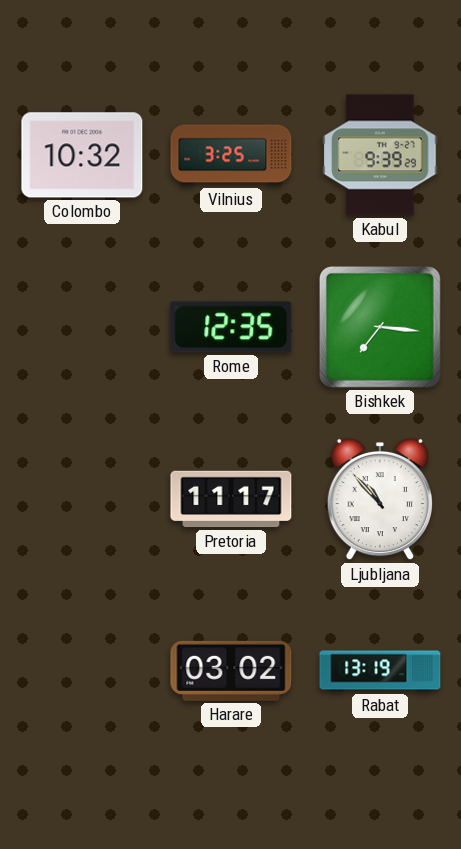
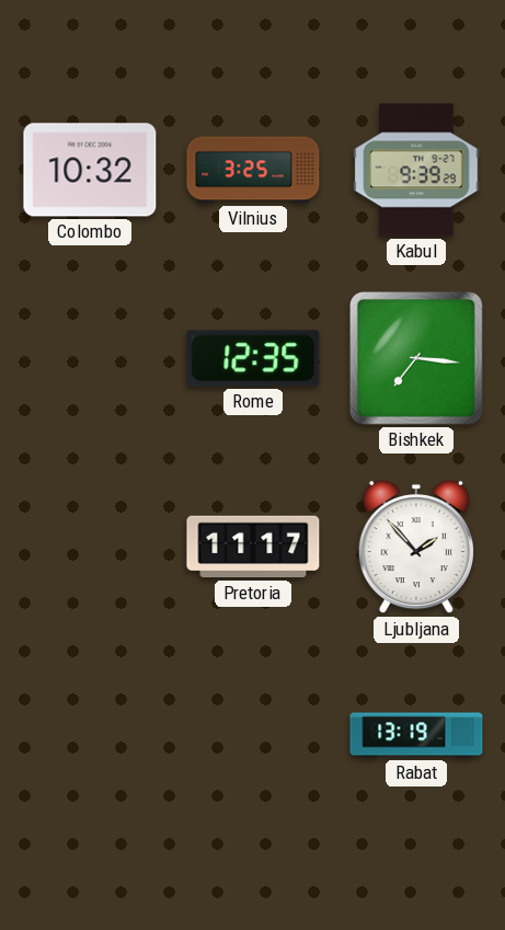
Ljubljana: 10:53 -> 1:53 (416, 547)
Harare: 03:02 -> none (231, 671)
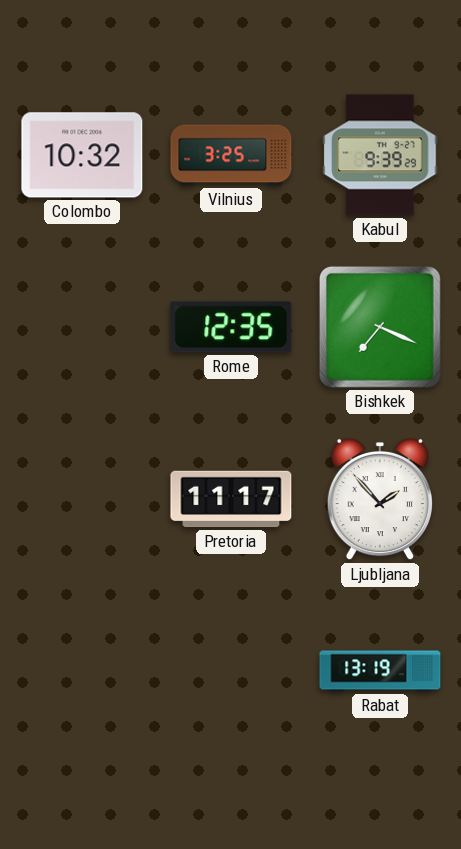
Bishkek: 7:16 -> 7:19 (380, 327)
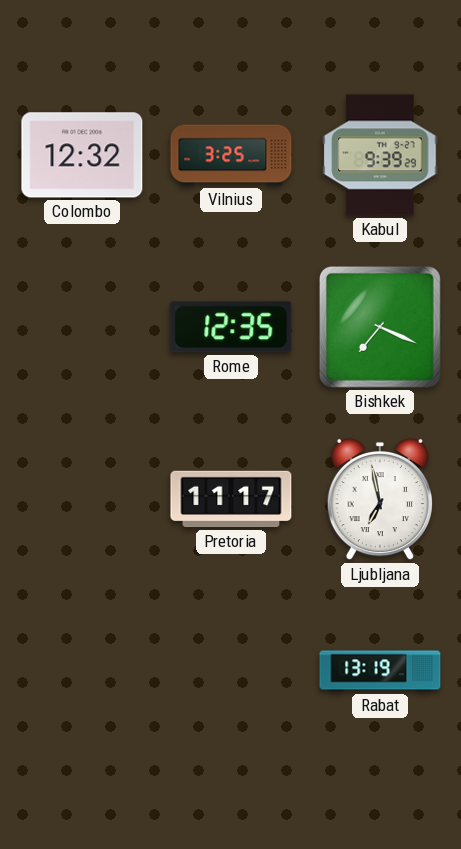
Colombo: 10:32 -> 12:32 (82, 155)
Ljubljana: 1:53 -> 6:58 (380, 499)
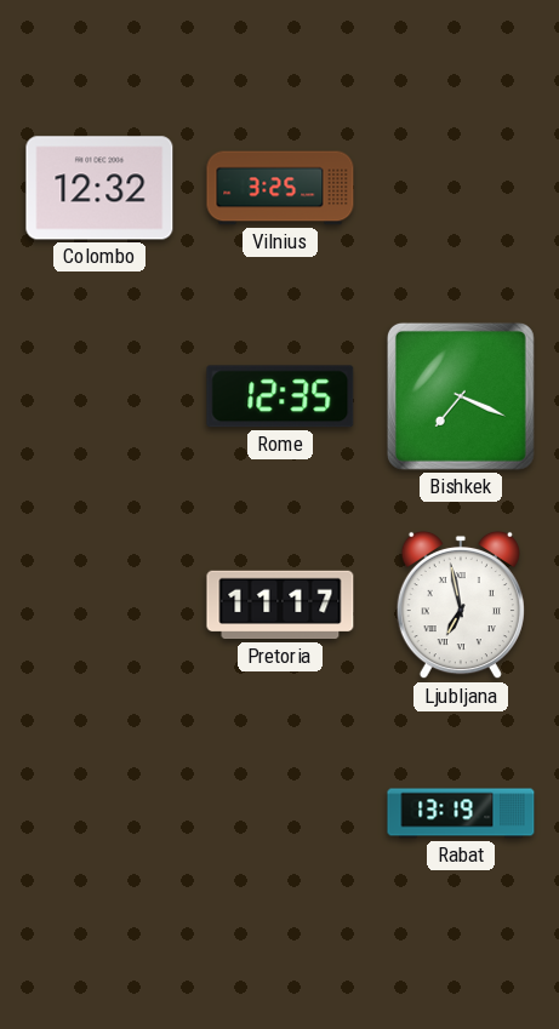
Kabul: 9:39 -> none (380, 155)
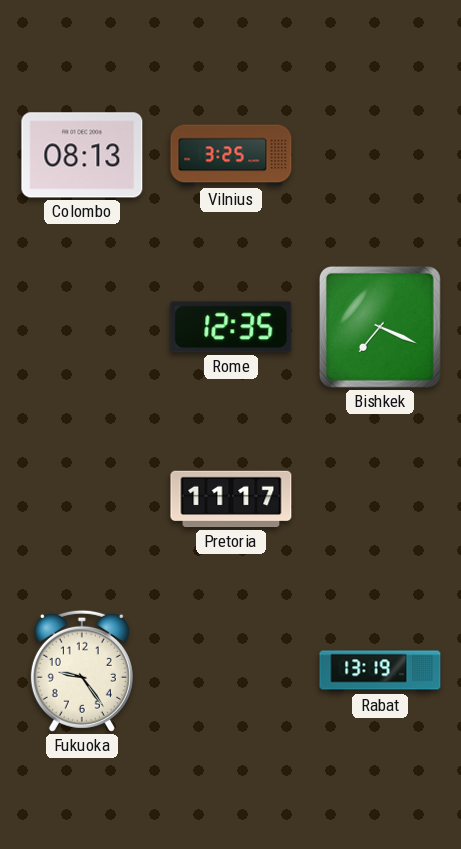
Colombo: 12:32 -> 08:13 (82, 155)
Ljubljana: 6:58 -> none (461, 605)
Fukuoka: none -> 9:24 (82, 671)
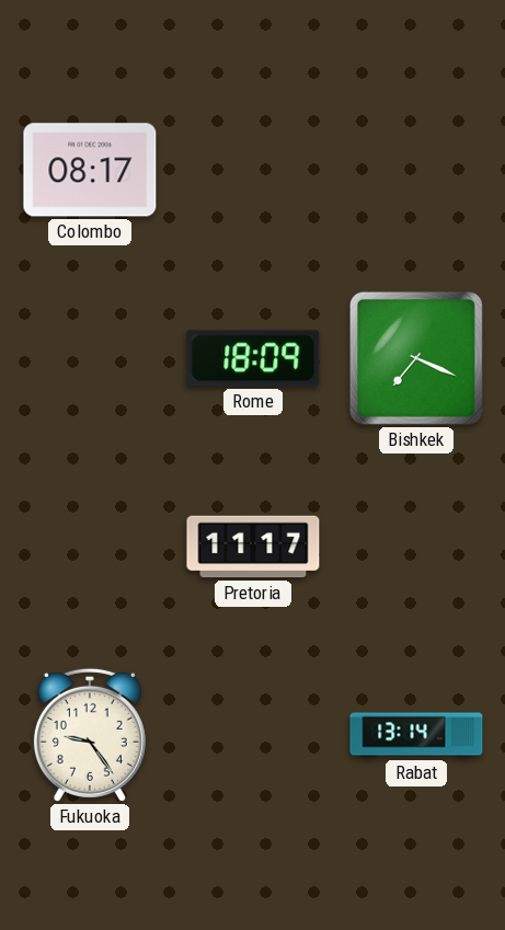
Colombo: 08:13 -> 08:17 (90, 170)
Vilnius: 3:25 -> none (231, 155)
Rome: 12:35 -> 18:09 (253, 358)
Rabat: 13:19 -> 13:14 (416, 735)
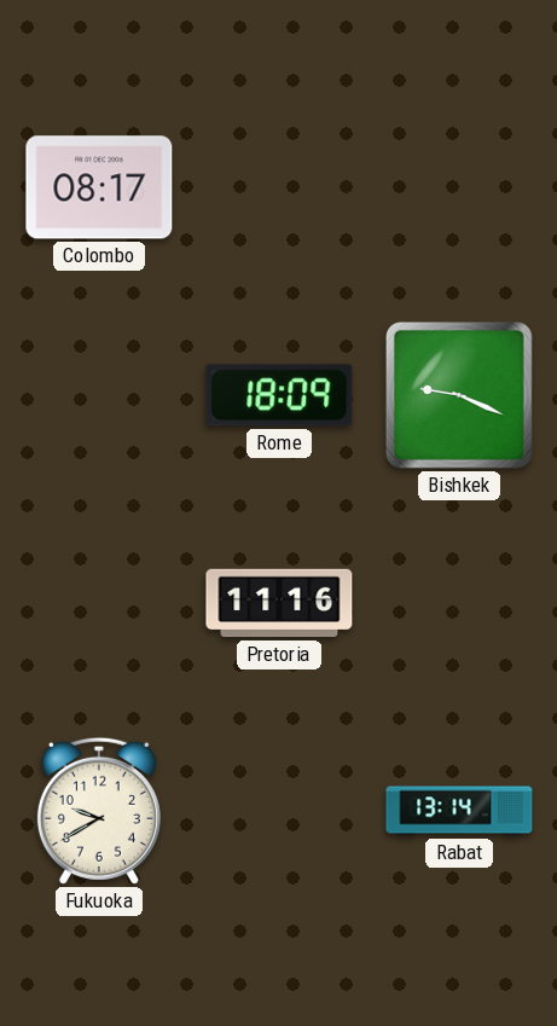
Bishkek: 7:19 -> 9:19 (459, 395)
Pretoria: 11:17 -> 11:16 (279, 603)
Fukuoka: 9:24 -> 9:40 (99, 811)
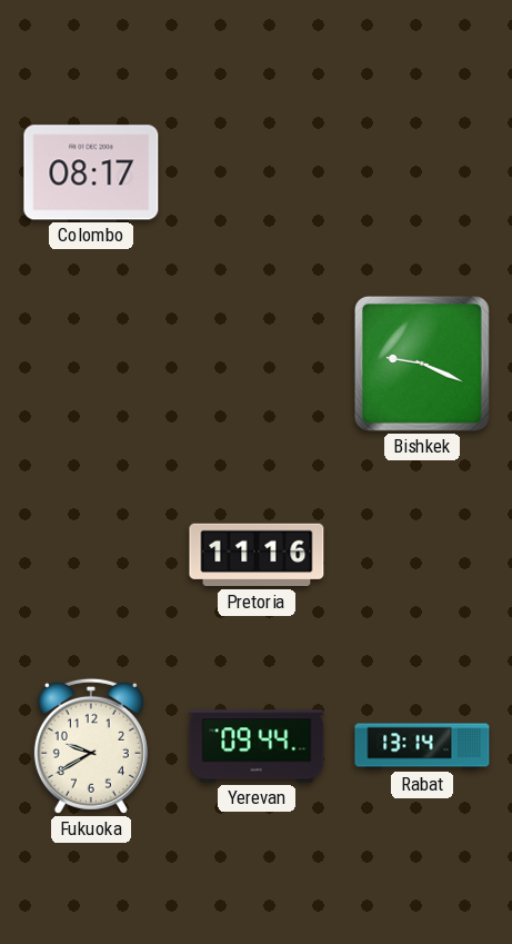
Rome: 18:09 -> none (279, 395)
Yerevan: none -> 09:44 (257, 746)
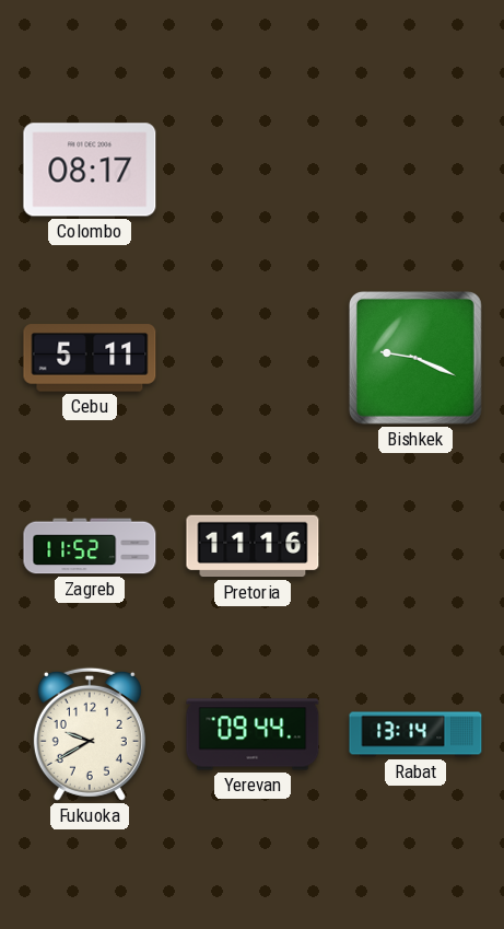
Cebu: none -> 5:11 (90, 358)
Zagreb: none -> 11:52 (90, 546)
